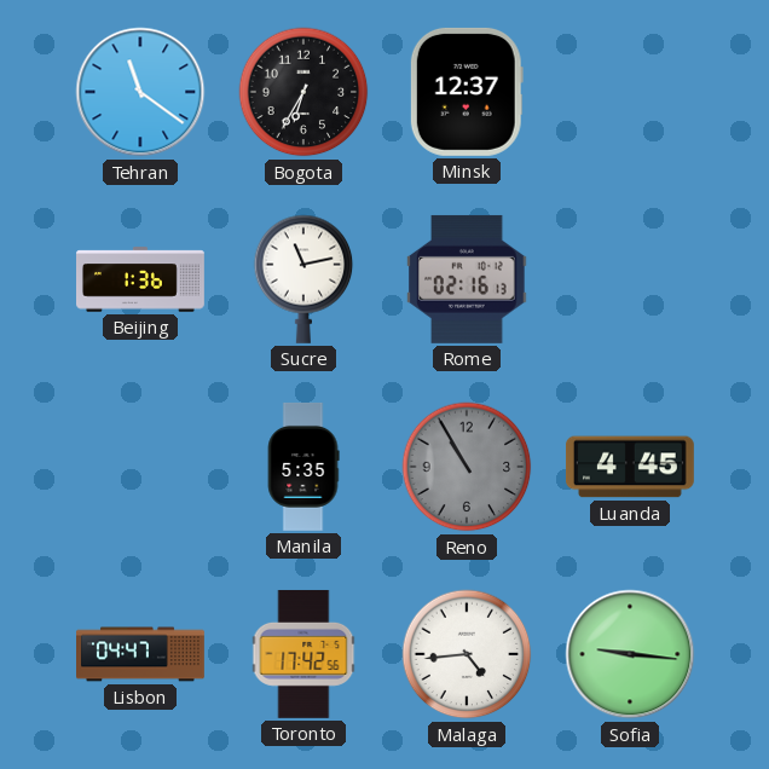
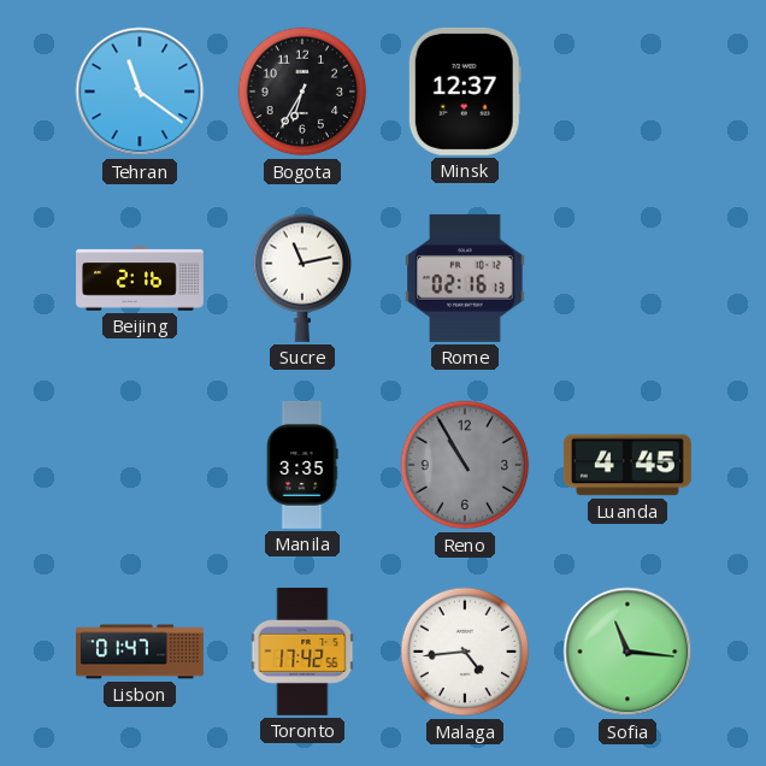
Beijing: 1:36 -> 2:16 (141, 278)
Manila: 5:35 -> 3:35 (302, 465)
Lisbon: 04:47 -> 01:47 (141, 652)
Sofia: 9:16 -> 11:16 (627, 652)
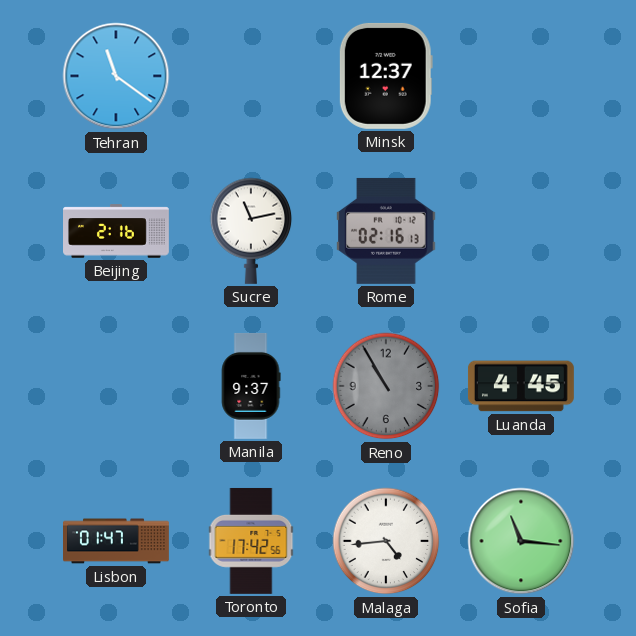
Bogota: 6:35 -> none (302, 92)
Manila: 3:35 -> 9:37 (251, 386)
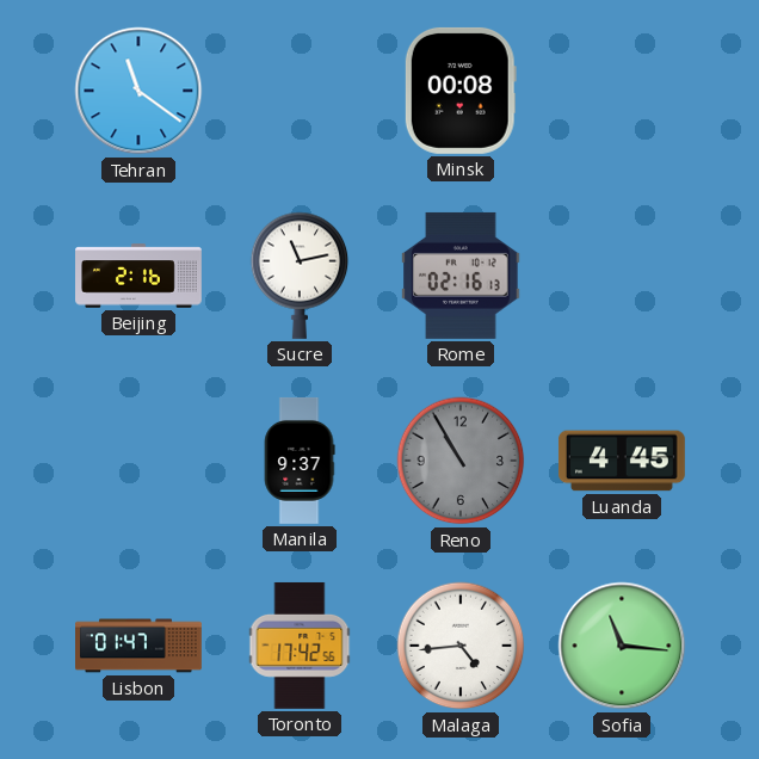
Minsk: 12:37 -> 00:08 (461, 91)
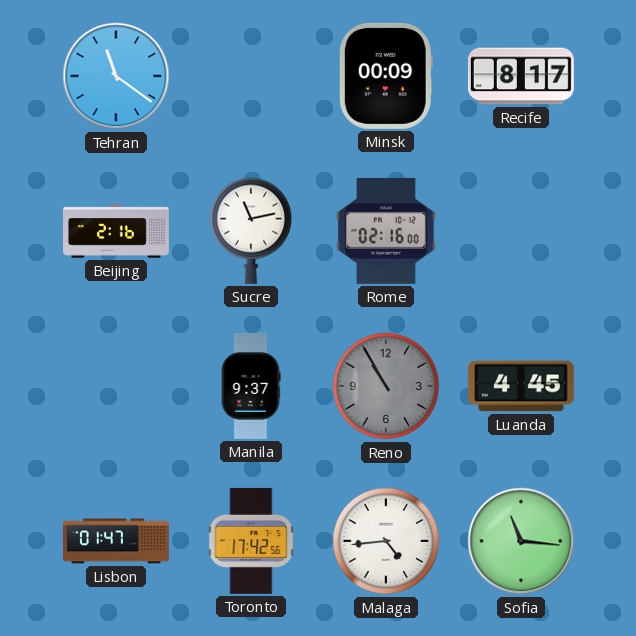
Minsk: 00:08 -> 00:09 (386, 76)
Recife: none -> 8:17 (521, 76)
Rome: 02:16:13 -> 02:16:00 (386, 231)
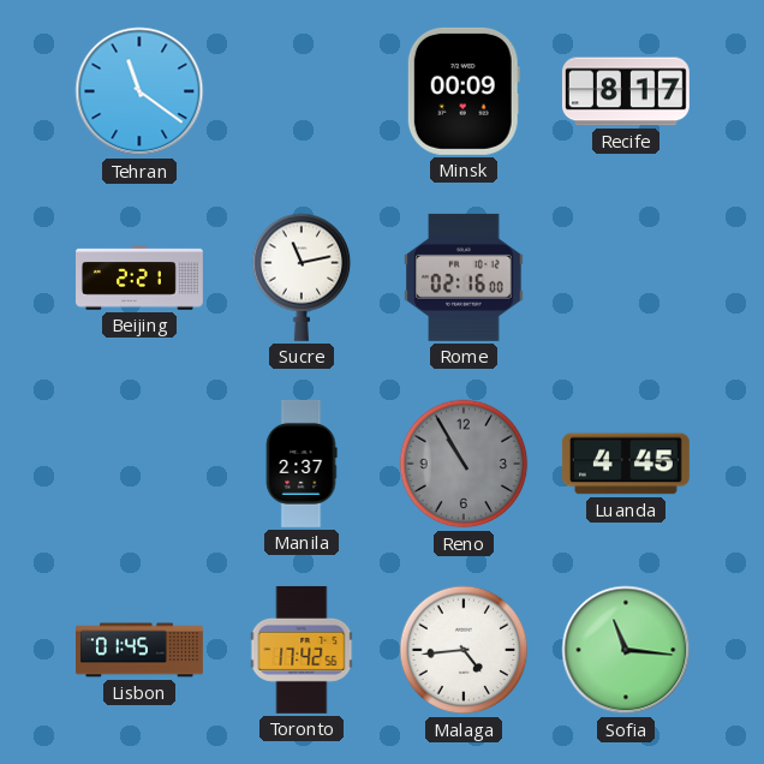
Beijing: 2:16 -> 2:21 (141, 277)
Manila: 9:37 -> 2:37 (302, 464)
Lisbon: 01:47 -> 01:45 (141, 650)
